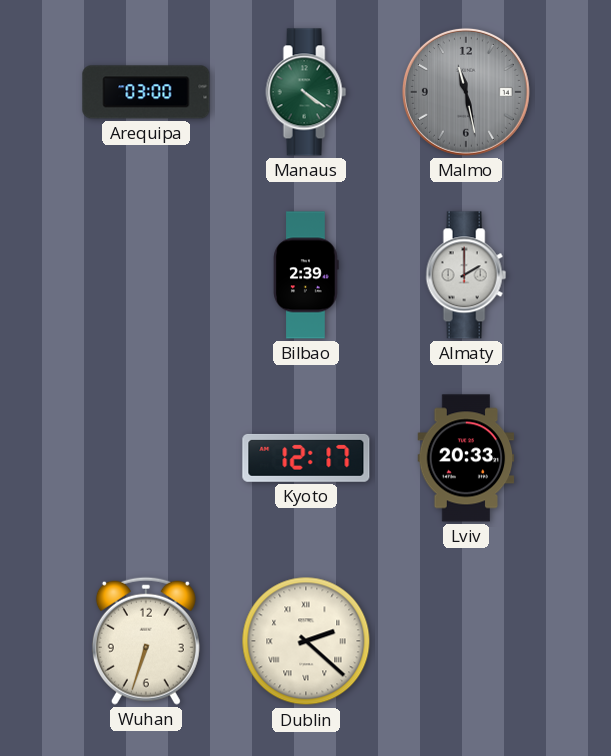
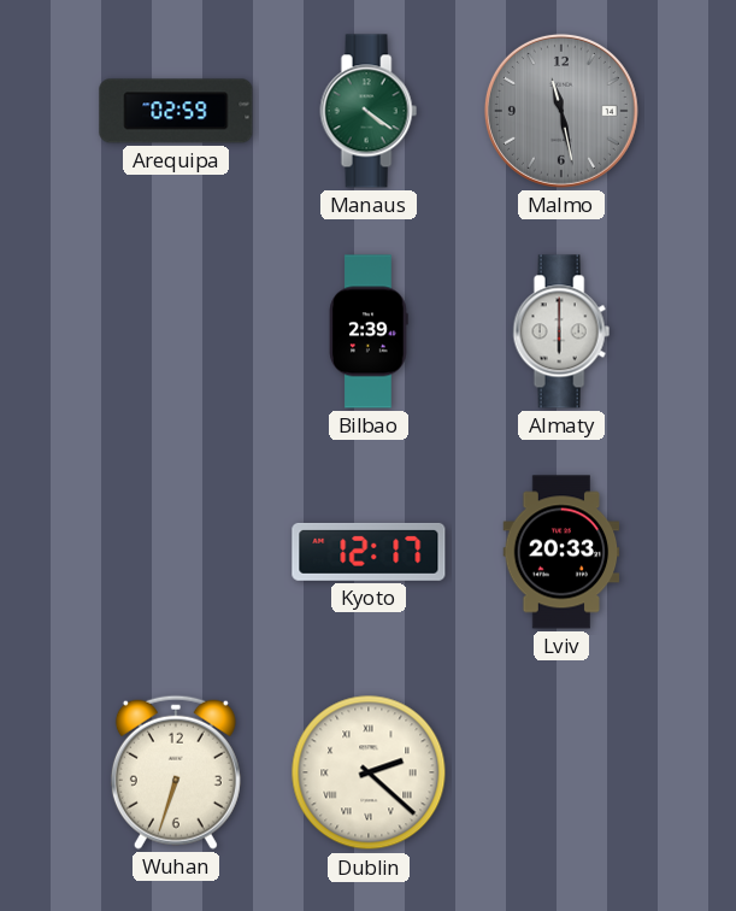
Arequipa: 03:00 -> 02:59 (176, 111)
Almaty: 2:00 -> 6:00 (561, 331)
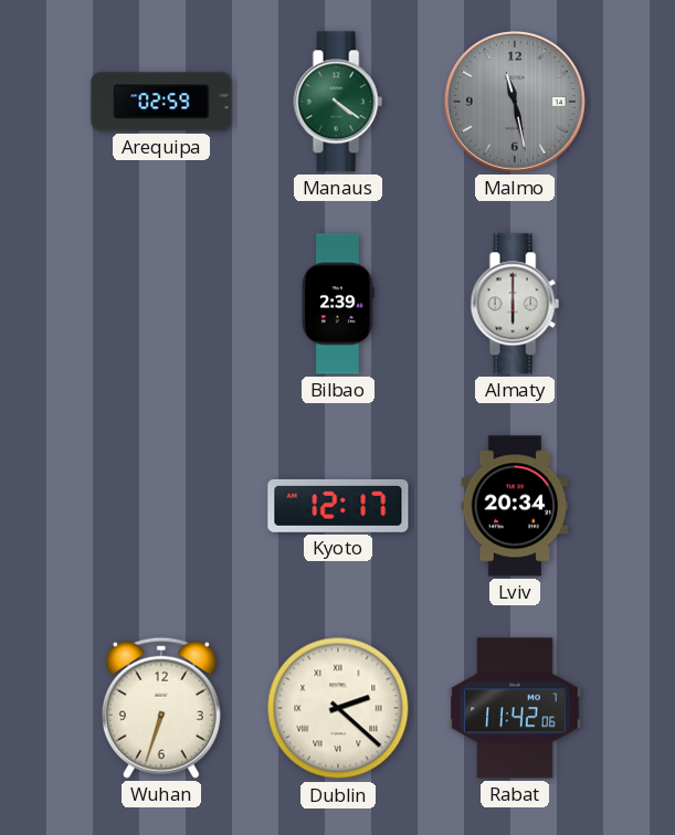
Lviv: 20:33 -> 20:34 (515, 506)
Rabat: none -> 11:42 (515, 708)
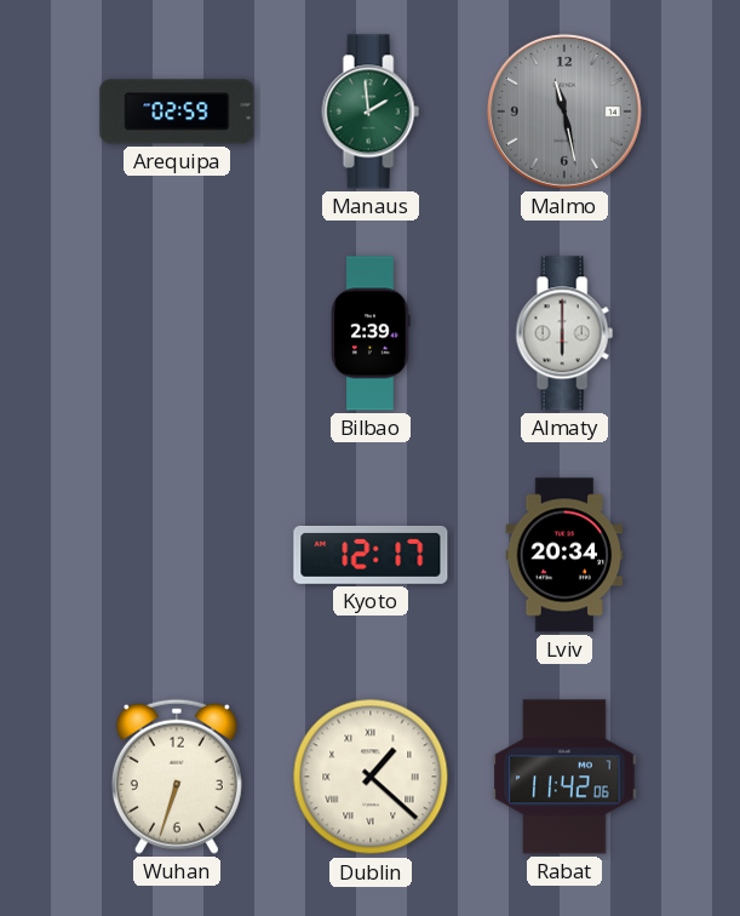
Manaus: 4:21 -> 1:59 (371, 111)
Dublin: 2:22 -> 1:22 (371, 777)
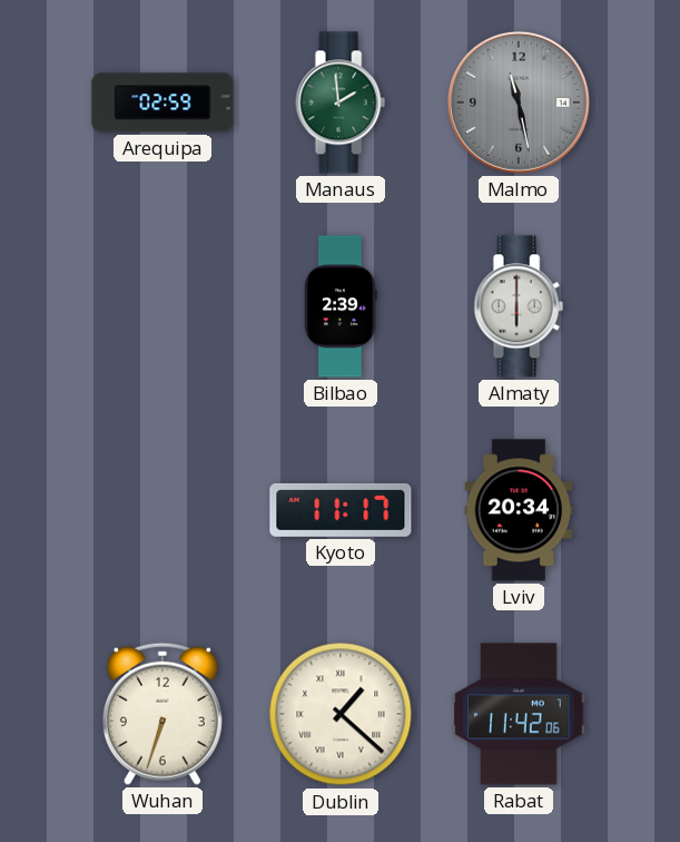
Kyoto: 12:17 -> 11:17 (341, 510)
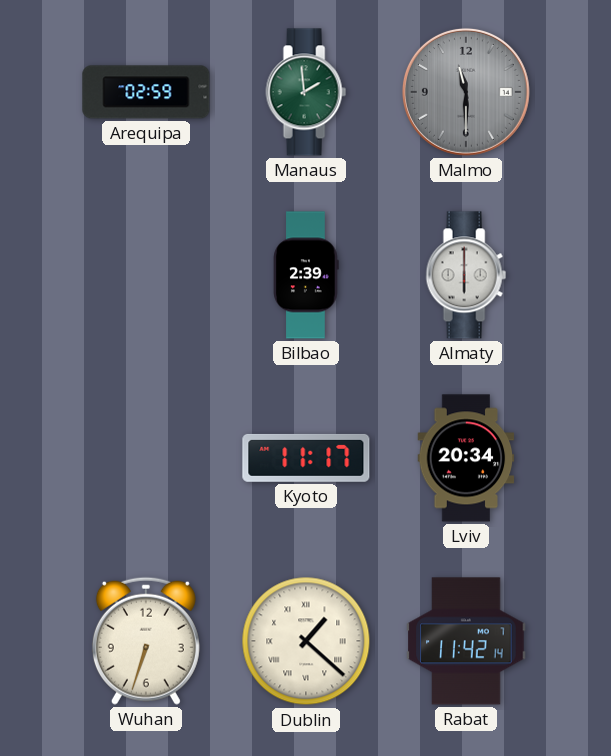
Malmo: 11:28 -> 11:30 (466, 92)
Rabat: 11:42:06 -> 11:42:14 (466, 641)
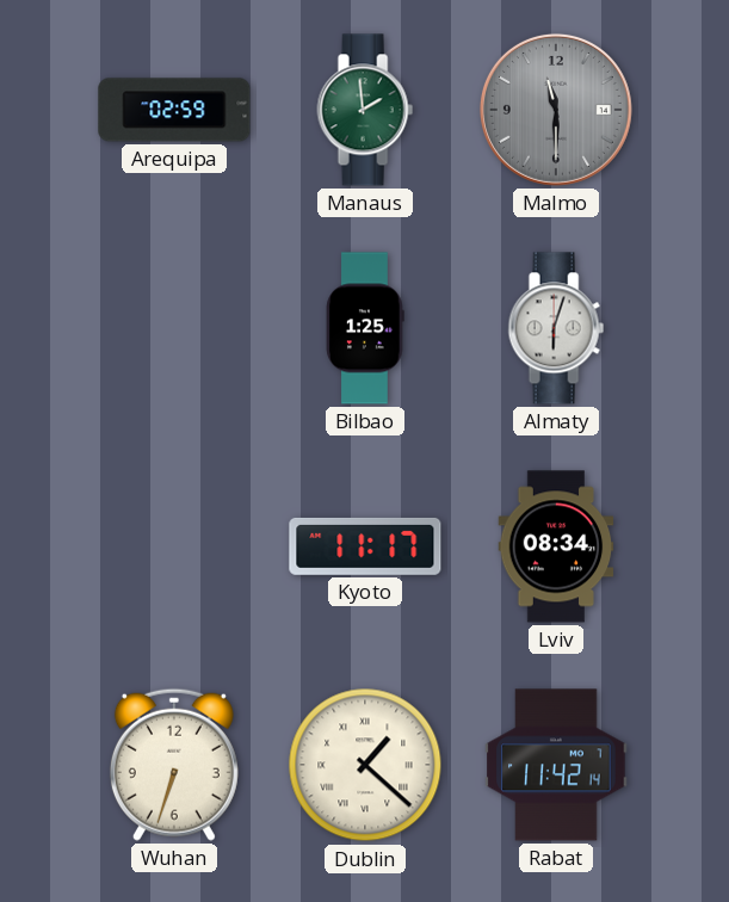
Bilbao: 2:39 -> 1:25 (365, 328)
Almaty: 6:00 -> 6:03 (556, 328)
Lviv: 20:34 -> 08:34 (556, 546)
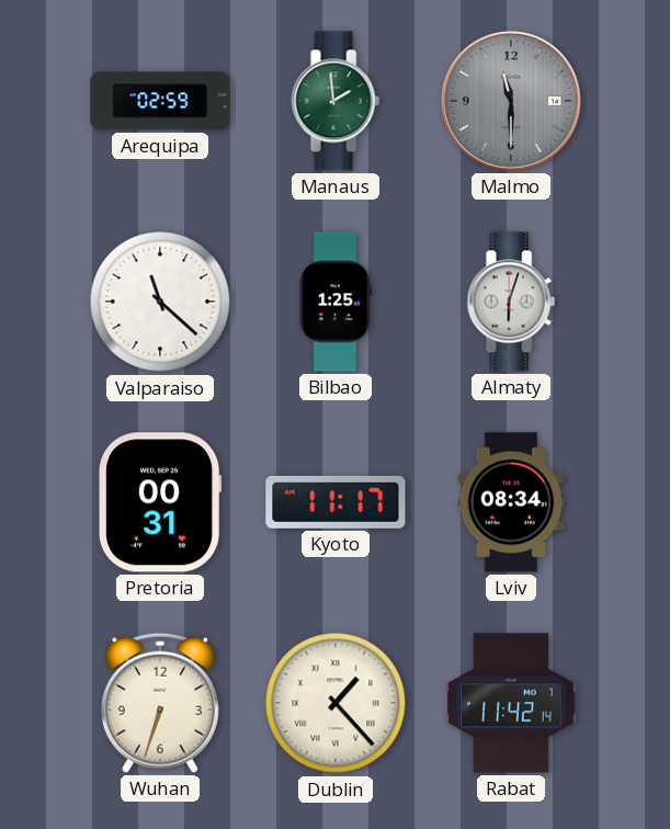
Valparaiso: none -> 11:22 (160, 302)
Pretoria: none -> 00:31 (161, 502)
Dublin: 1:22 -> 1:23 (336, 703)
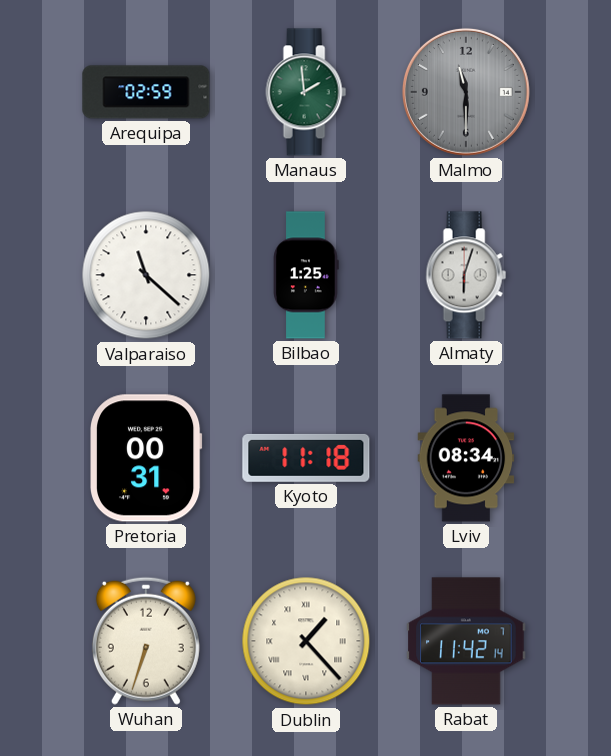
Kyoto: 11:17 -> 11:18 (306, 458)
